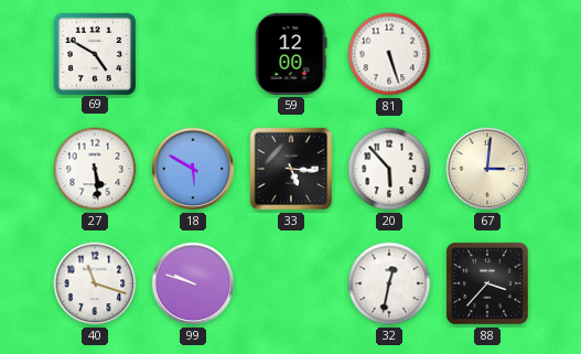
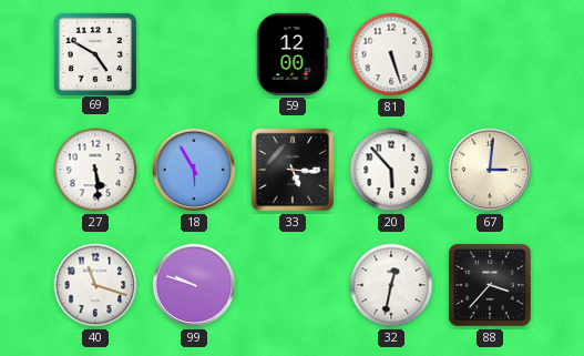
18: 5:50 -> 5:55 (194, 170)
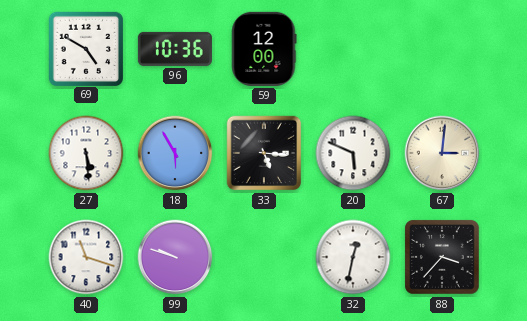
96: none -> 10:36 (175, 49)
81: 5:27 -> none (391, 54)
20: 5:53 -> 5:49 (353, 153)
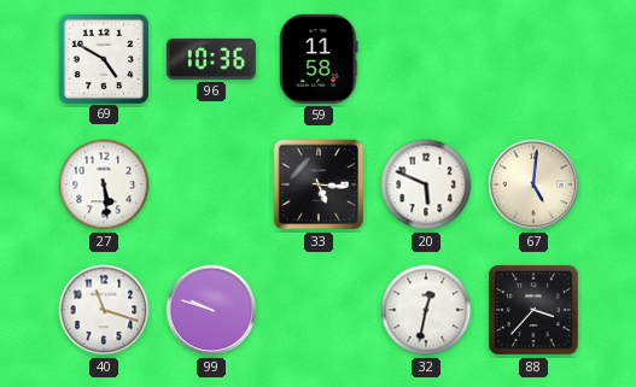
59: 12:00 -> 11:58 (319, 59)
18: 5:55 -> none (175, 153)
67: 3:01 -> 5:01 (533, 184)
